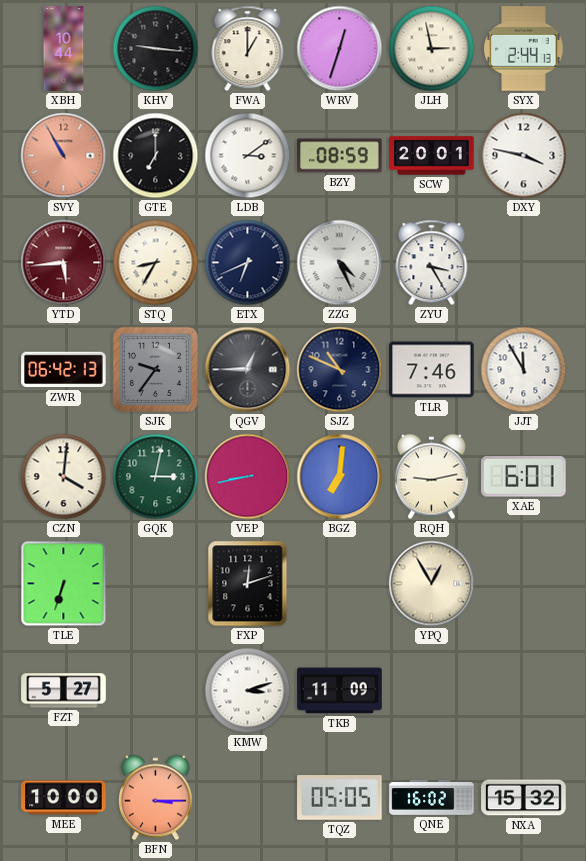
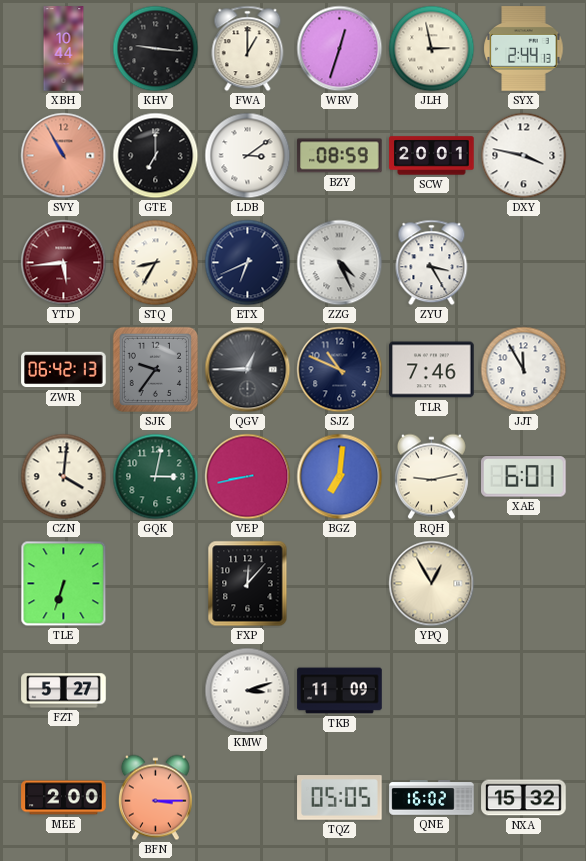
FXP: 12:12 -> 12:07 (248, 584)
MEE: 10:00 -> 2:00 (64, 798)
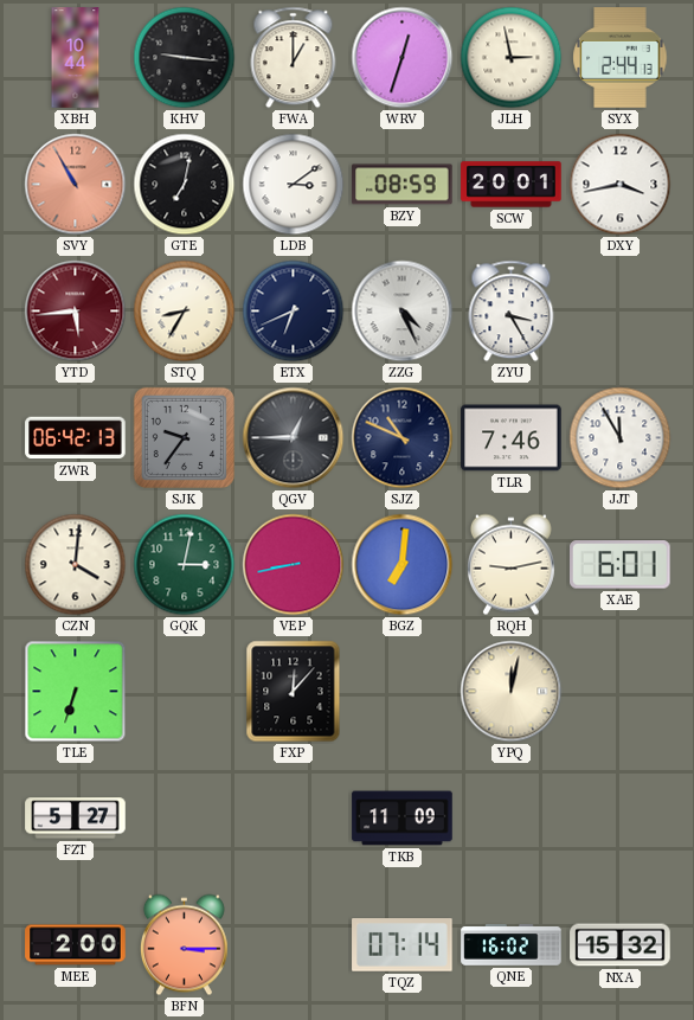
GTE: 7:00 -> 7:02 (185, 185)
DXY: 3:47 -> 3:43 (621, 185)
YPQ: 12:55 -> 12:02 (512, 692)
KMW: 3:12 -> none (248, 691)
TQZ: 05:05 -> 07:14 (403, 945)
